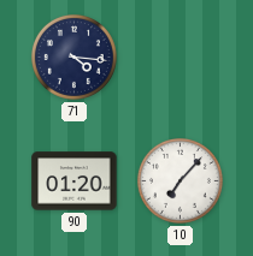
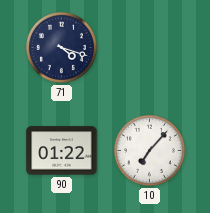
71: 4:16 -> 4:18 (61, 47)
90: 01:20 -> 01:22 (62, 151)
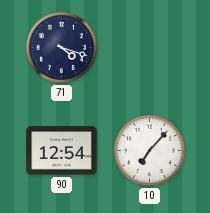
90: 01:22 -> 12:54 (62, 151)
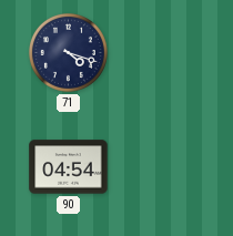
90: 12:54 -> 04:54 (69, 167)
10: 7:07 -> none (149, 150)
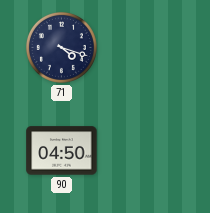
90: 04:54 -> 04:50 (62, 151)
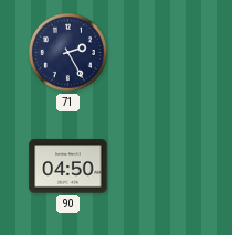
71: 4:18 -> 2:25 (67, 52)
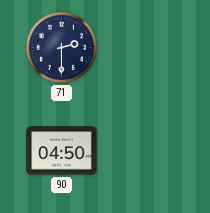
71: 2:25 -> 2:30 (61, 47)
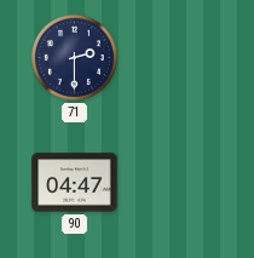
90: 04:50 -> 04:47 (75, 183)
